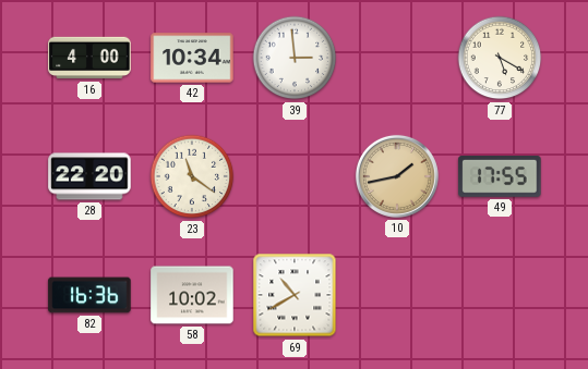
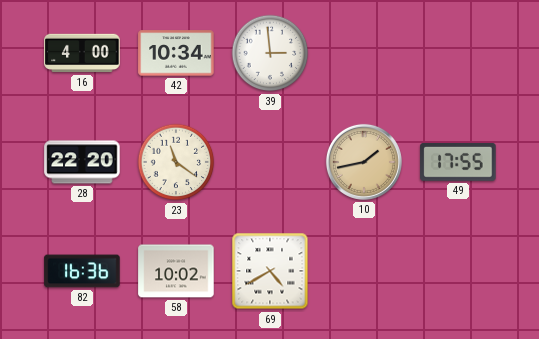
77: 5:20 -> none (500, 58)
69: 10:40 -> 4:40 (270, 271)
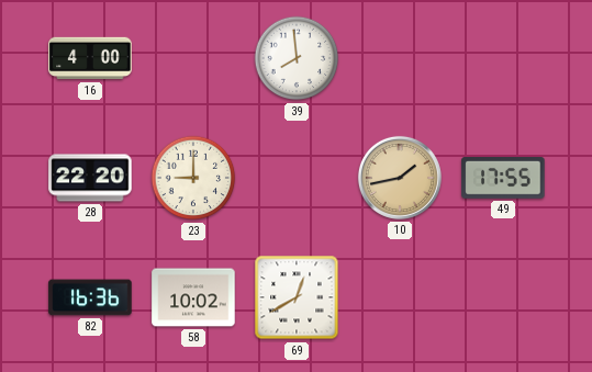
42: 10:34 -> none (176, 53)
39: 2:59 -> 7:59 (297, 58)
23: 11:21 -> 9:00 (193, 178)
69: 4:40 -> 12:40 (297, 297)
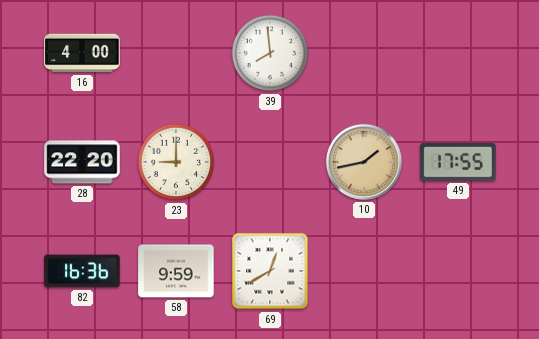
58: 10:02 -> 9:59 (176, 271)
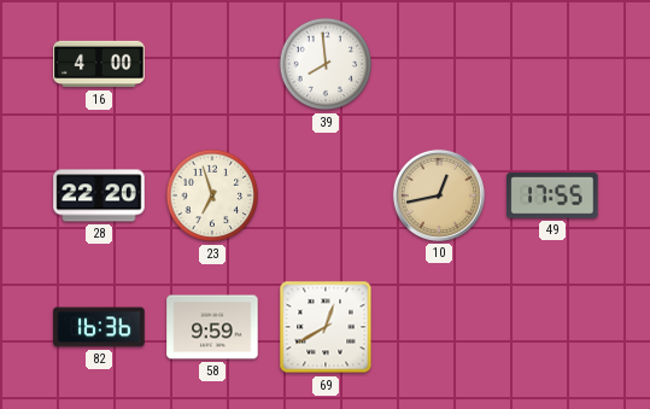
23: 9:00 -> 6:57 (212, 195)
10: 1:43 -> 12:43 (439, 195)
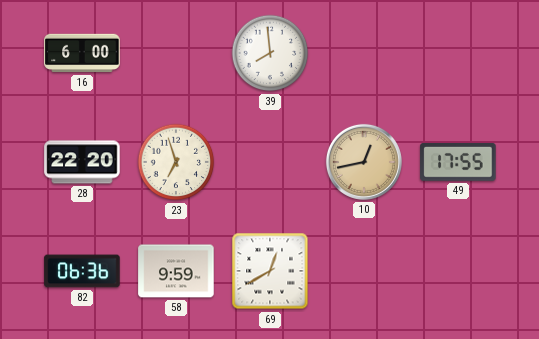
16: 4:00 -> 6:00 (82, 53)
82: 16:36 -> 06:36 (82, 271)
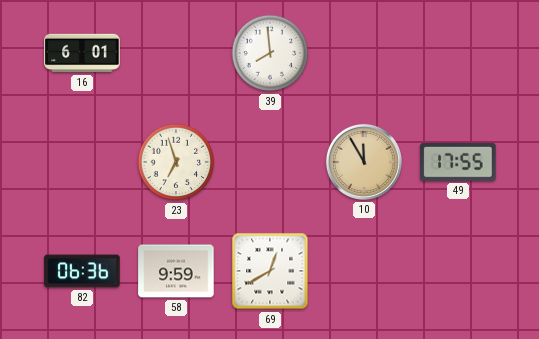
16: 6:00 -> 6:01 (82, 53)
28: 22:20 -> none (82, 162)
10: 12:43 -> 11:55 (364, 162)
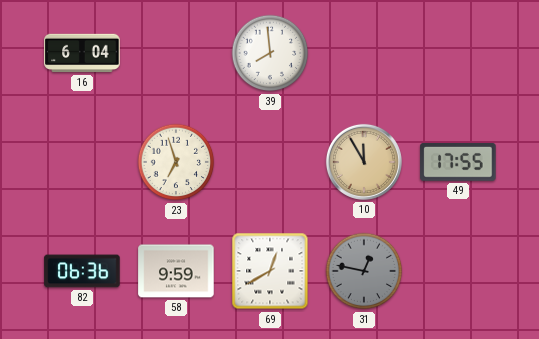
16: 6:01 -> 6:04 (82, 53)
31: none -> 12:47 (364, 271)
